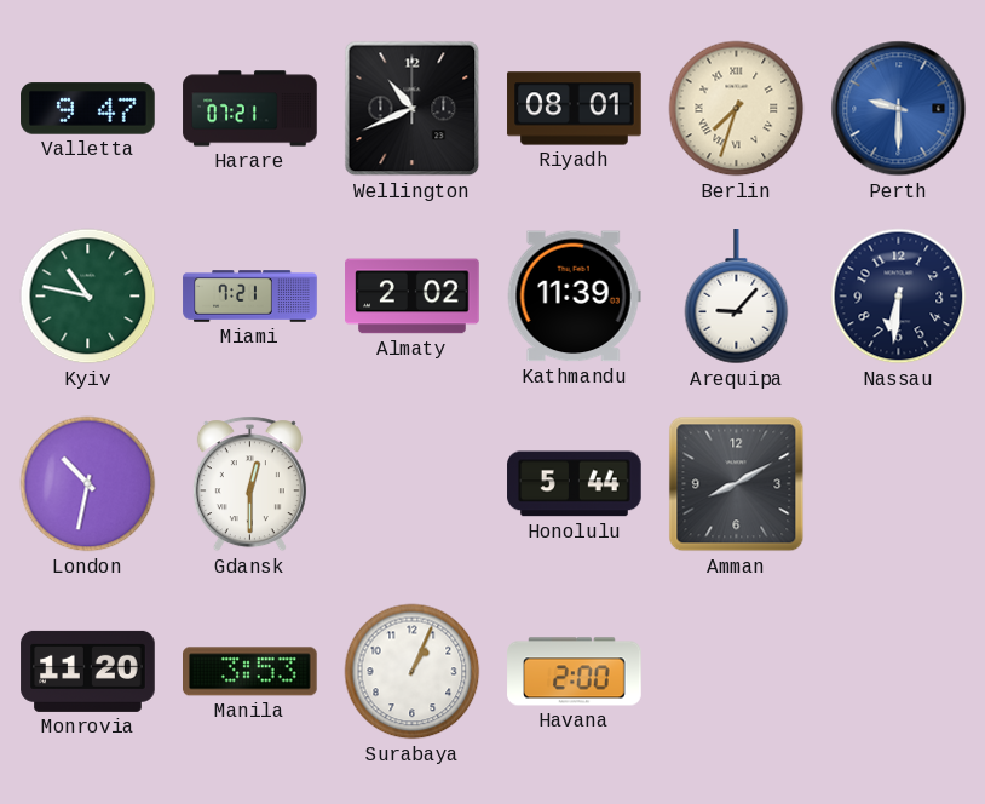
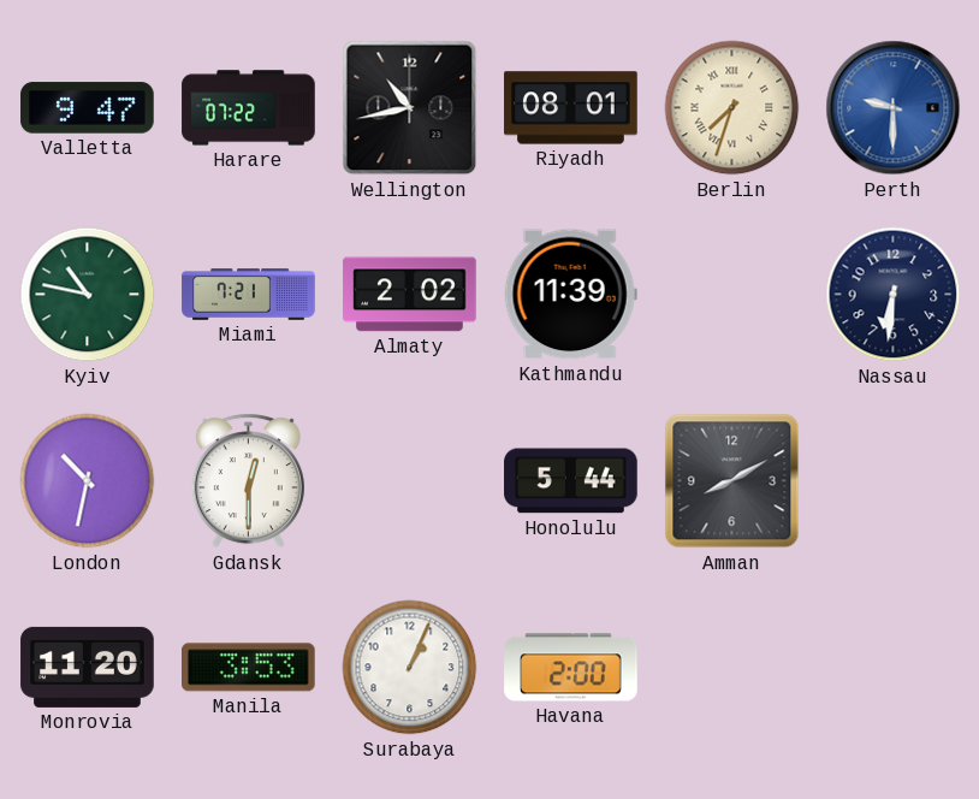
Harare: 07:21 -> 07:22 (249, 108)
Wellington: 10:41 -> 10:43 (410, 108)
Arequipa: 9:07 -> none (737, 297)
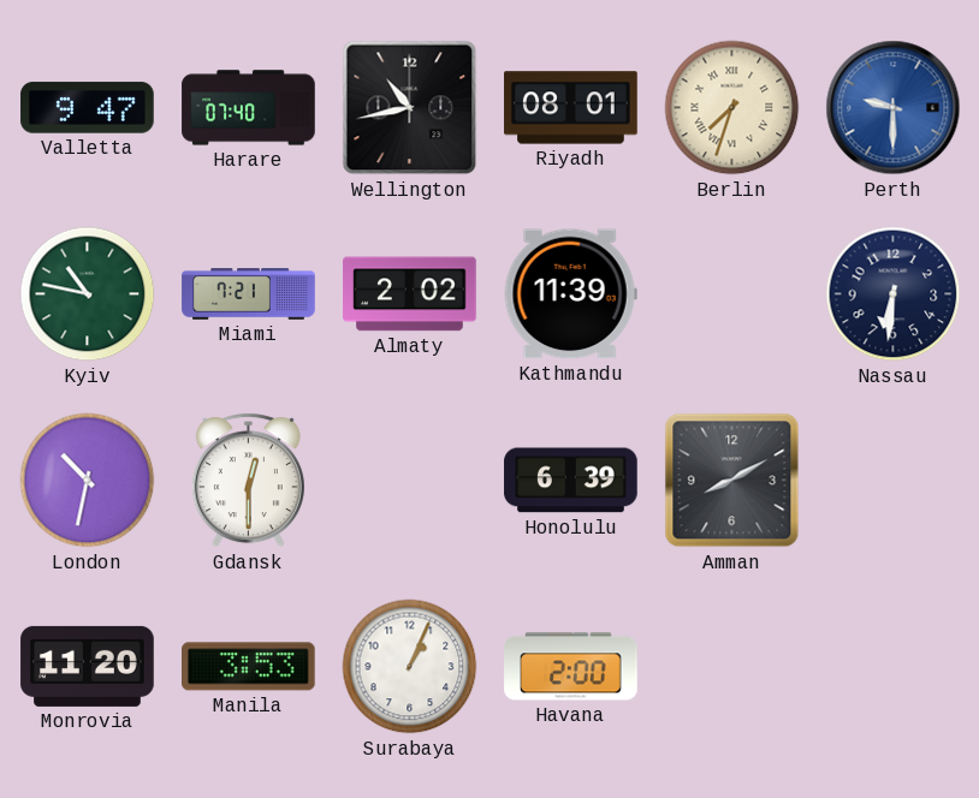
Harare: 07:22 -> 07:40 (249, 108)
Honolulu: 5:44 -> 6:39 (571, 481)
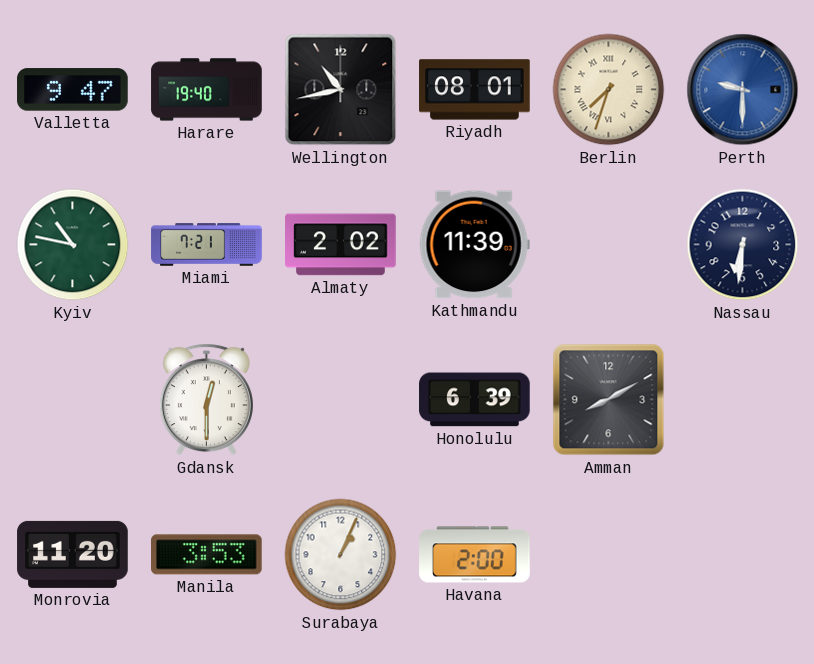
Harare: 07:40 -> 19:40 (207, 90)
London: 10:32 -> none (88, 481)
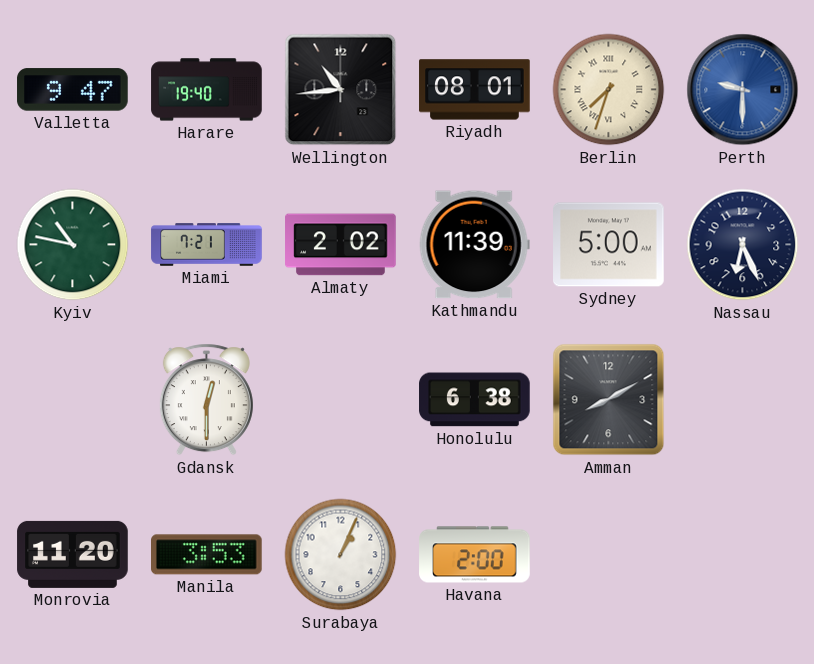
Wellington: 10:43 -> 10:44 (341, 90)
Sydney: none -> 5:00 (609, 245)
Nassau: 6:31 -> 6:26 (743, 245)
Honolulu: 6:39 -> 6:38 (475, 400)
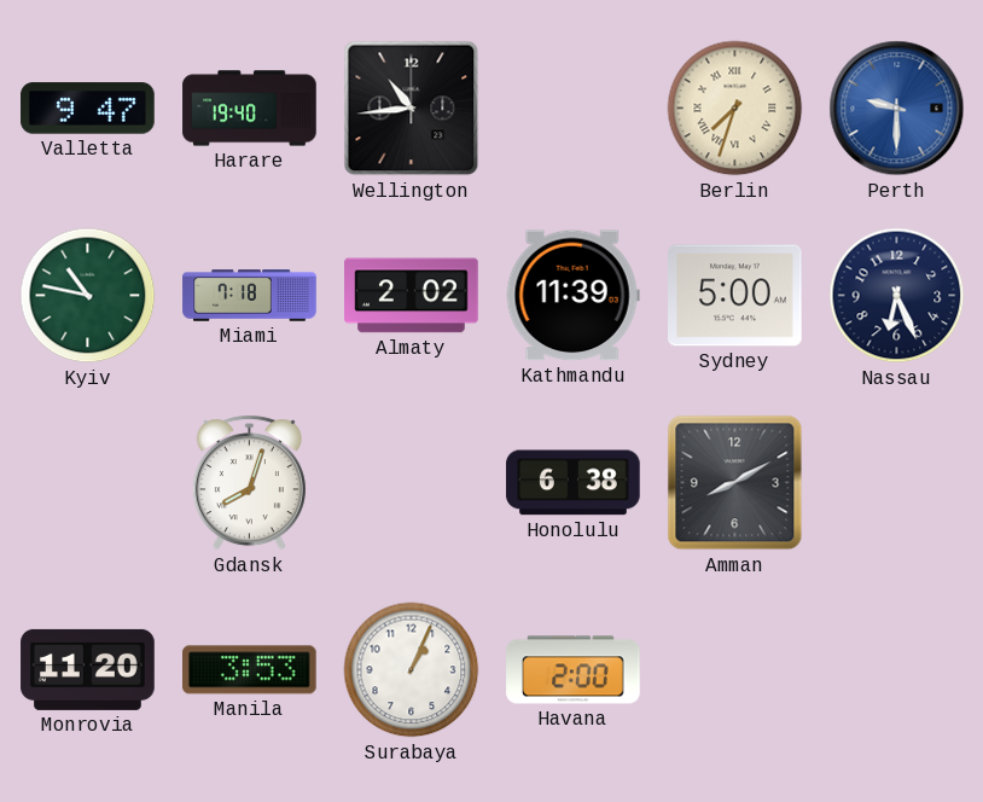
Riyadh: 08:01 -> none (475, 90)
Miami: 7:21 -> 7:18 (250, 296)
Gdansk: 12:30 -> 8:03 (249, 483)
